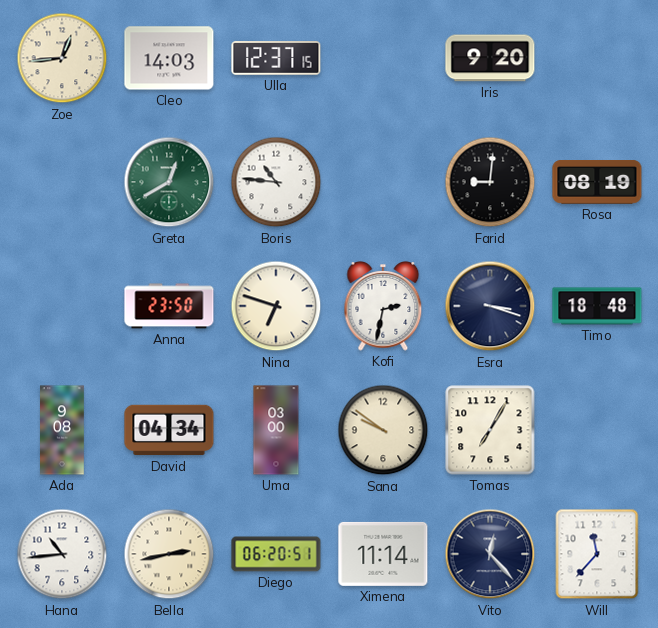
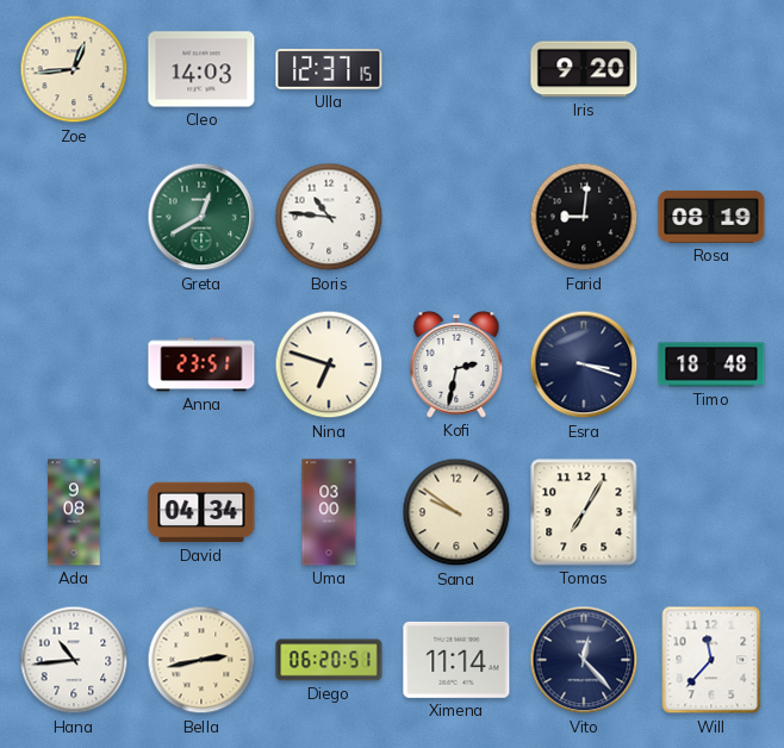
Anna: 23:50 -> 23:51 (201, 364)
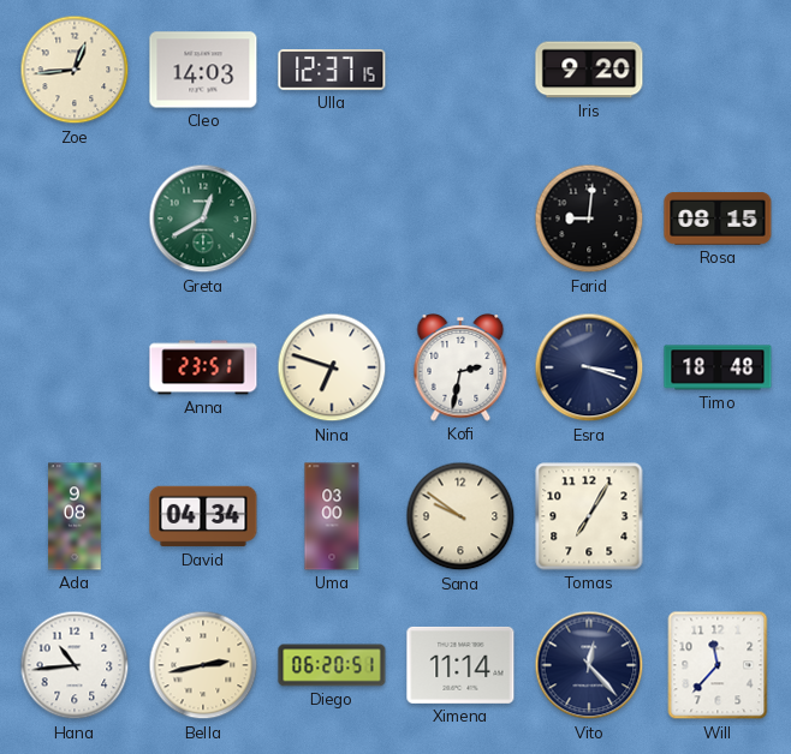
Boris: 10:46 -> none (329, 217)
Rosa: 08:19 -> 08:15 (718, 220)
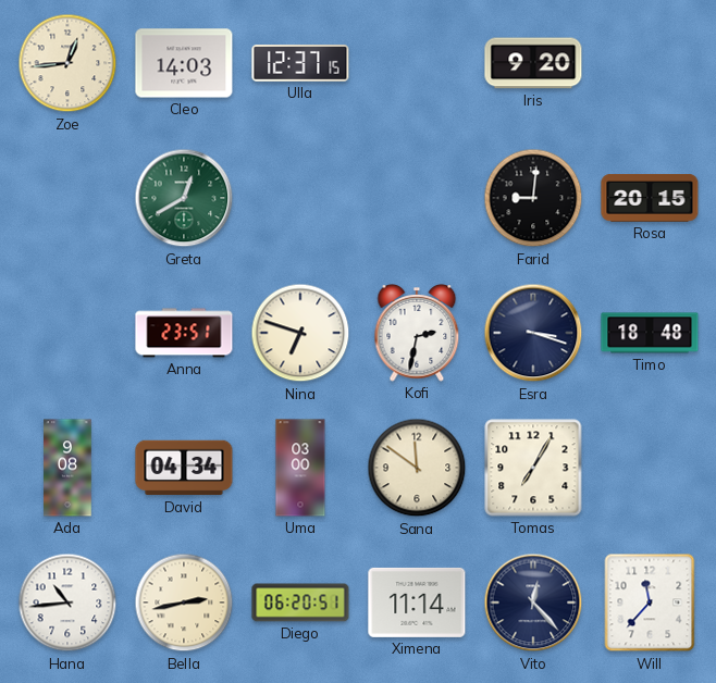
Rosa: 08:15 -> 20:15 (650, 199)
Sana: 9:51 -> 11:51 (417, 468)
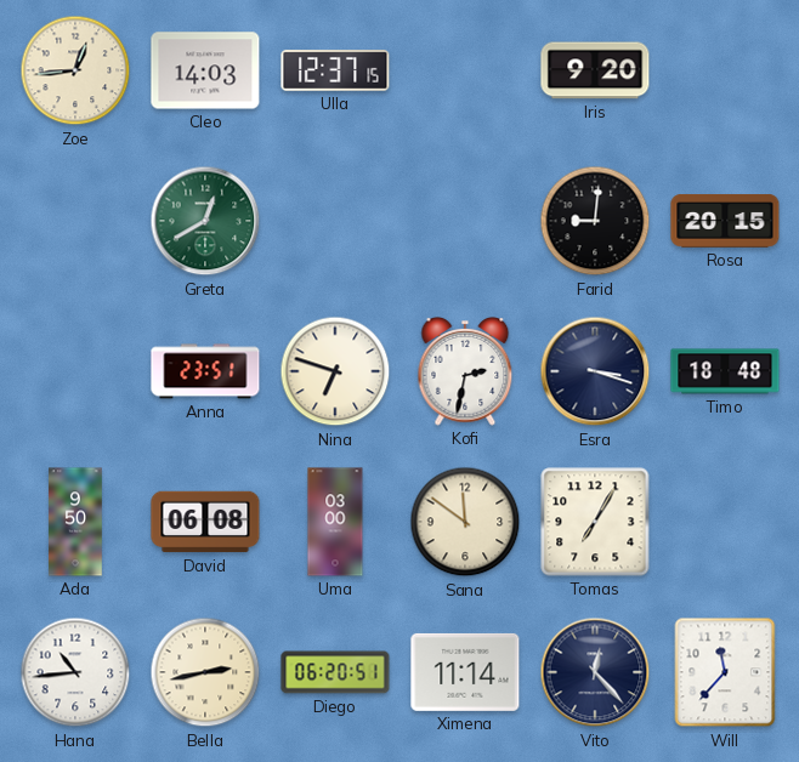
Ada: 9:08 -> 9:50 (75, 522)
David: 04:34 -> 06:08 (205, 522)
